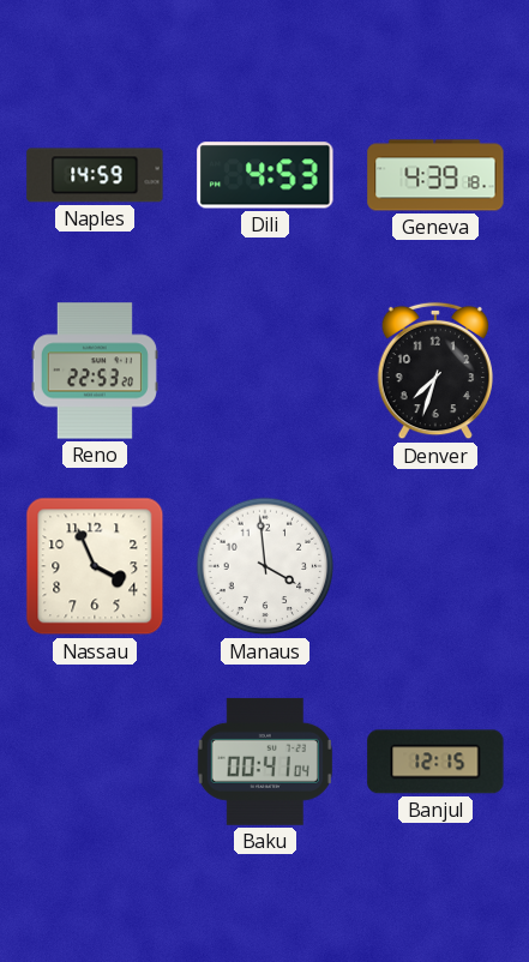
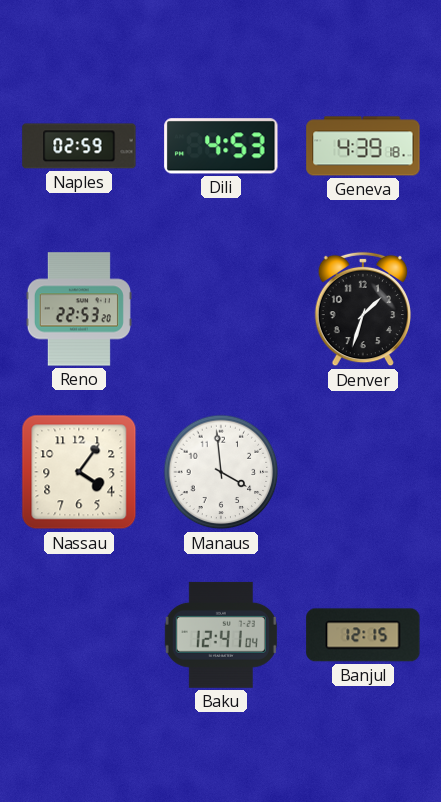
Naples: 14:59 -> 02:59 (79, 146)
Denver: 7:33 -> 1:33 (362, 309)
Nassau: 3:56 -> 4:06 (79, 472)
Baku: 00:41 -> 12:41 (221, 635)
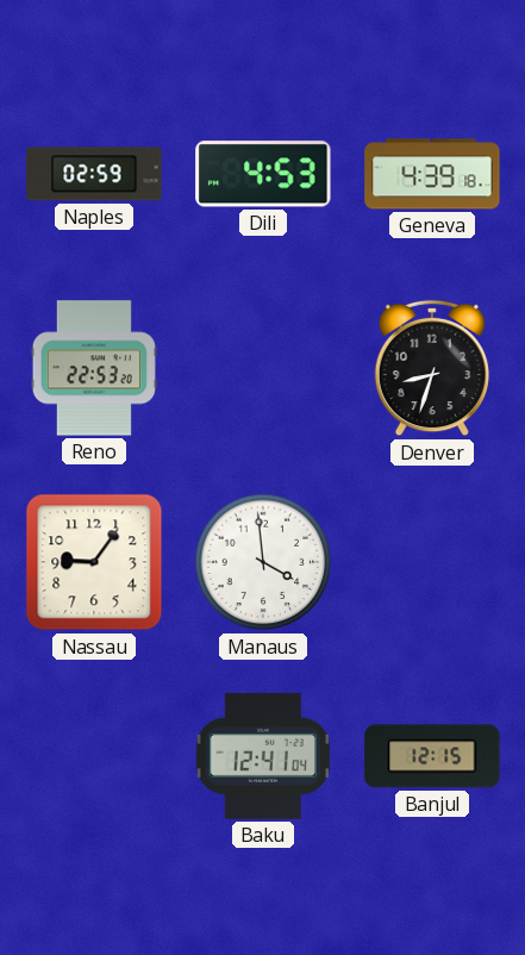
Denver: 1:33 -> 8:33 (431, 368)
Nassau: 4:06 -> 9:06 (94, 562)
